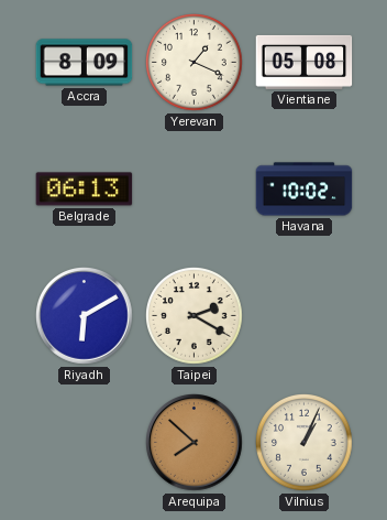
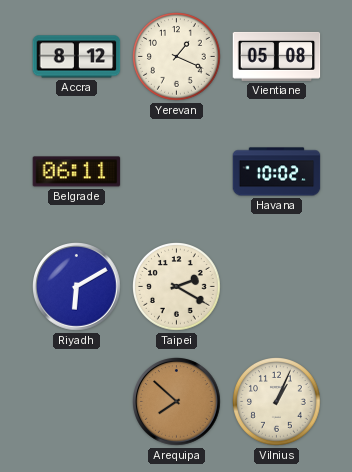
Accra: 8:09 -> 8:12 (77, 57)
Belgrade: 06:13 -> 06:11 (77, 172)
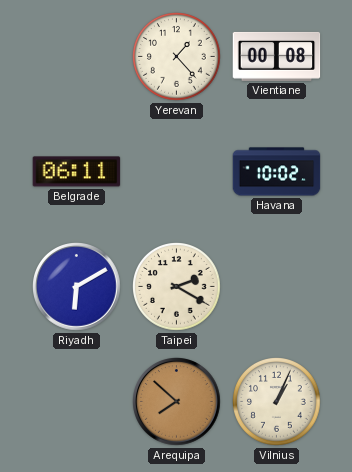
Accra: 8:12 -> none (77, 57)
Yerevan: 1:19 -> 1:23 (177, 57)
Vientiane: 05:08 -> 00:08 (277, 56)
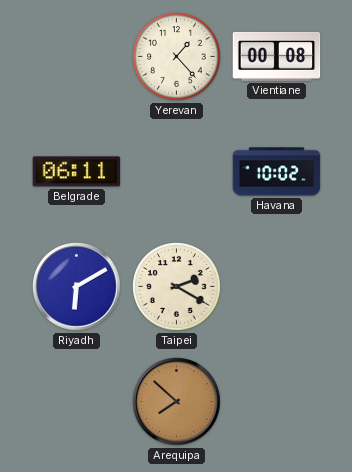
Vilnius: 1:04 -> none (277, 402)
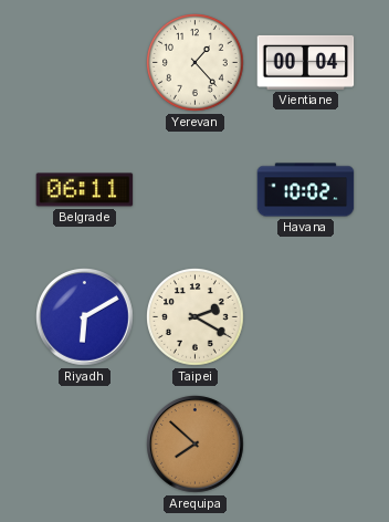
Vientiane: 00:08 -> 00:04 (306, 62)
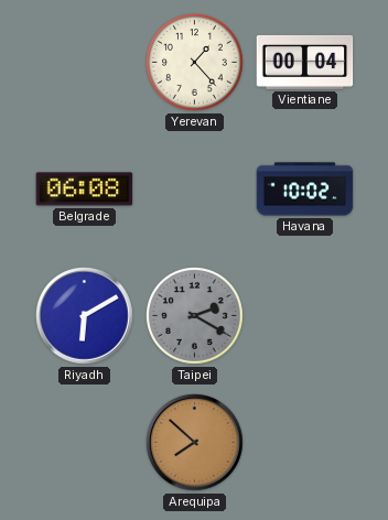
Belgrade: 06:11 -> 06:08 (85, 189)
Taipei dial: cream -> grey (195, 316)
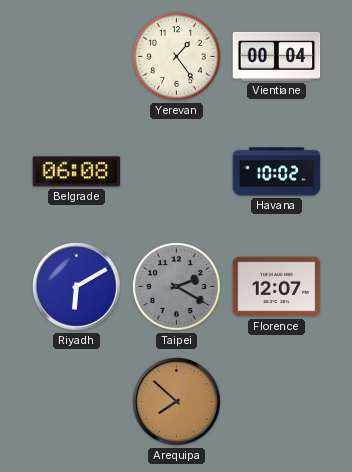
Yerevan: 1:23 -> 1:24 (177, 57)
Florence: none -> 12:07 (277, 287)
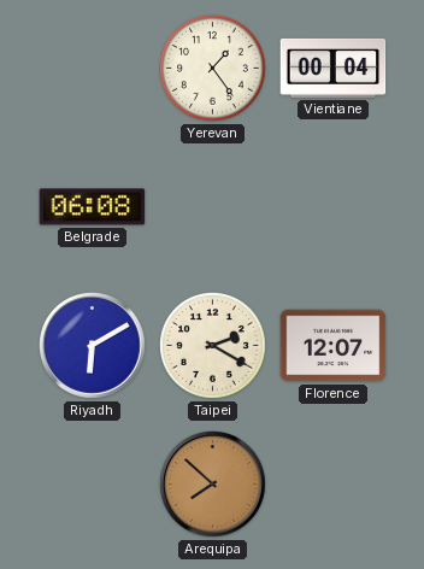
Havana: 10:02 -> none (277, 172)
Taipei dial: grey -> cream (213, 346)
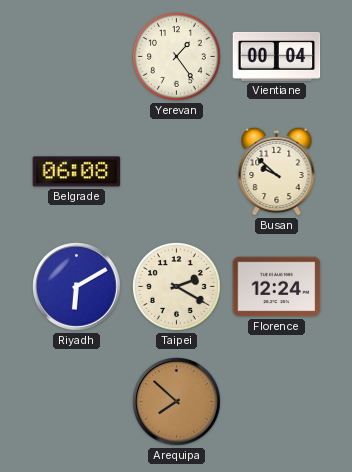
Busan: none -> 9:52 (277, 171)
Florence: 12:07 -> 12:24 (277, 287)
